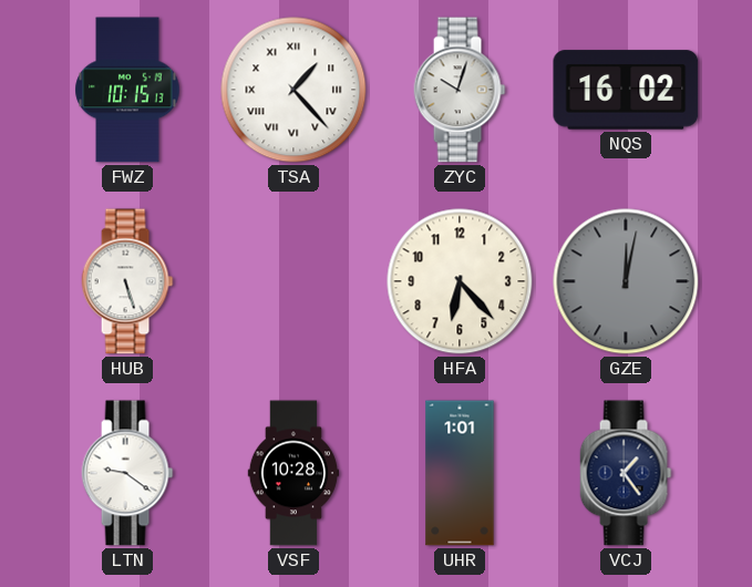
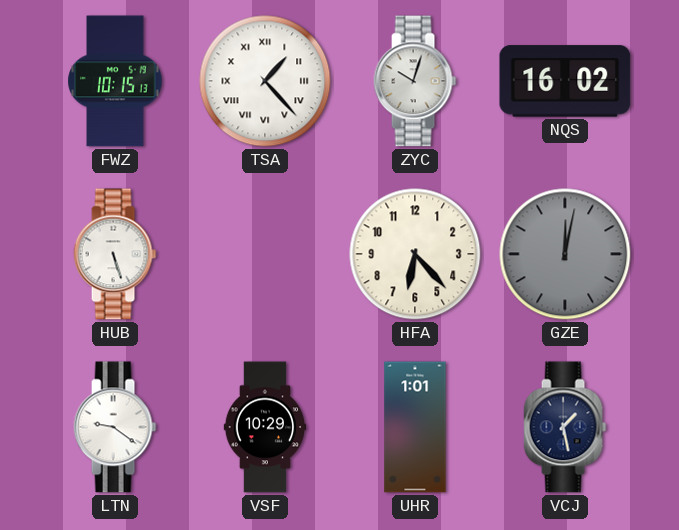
VSF: 10:28 -> 10:29 (265, 427)
VCJ: 1:24 -> 1:28 (565, 427)
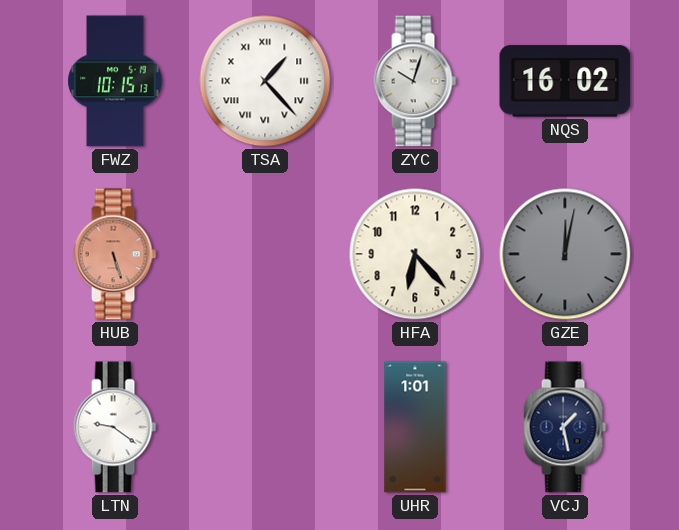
HUB dial: white -> salmon (115, 254)
VSF: 10:29 -> none (265, 427)
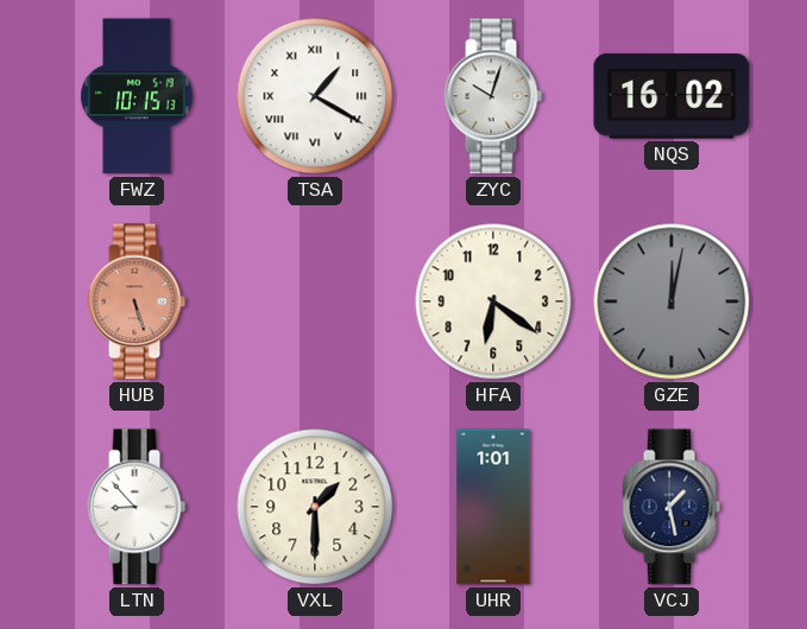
TSA: 1:23 -> 1:20 (315, 96)
HFA: 6:23 -> 6:21 (493, 301)
LTN: 9:21 -> 8:53 (137, 507)
VXL: none -> 1:30 (315, 507)
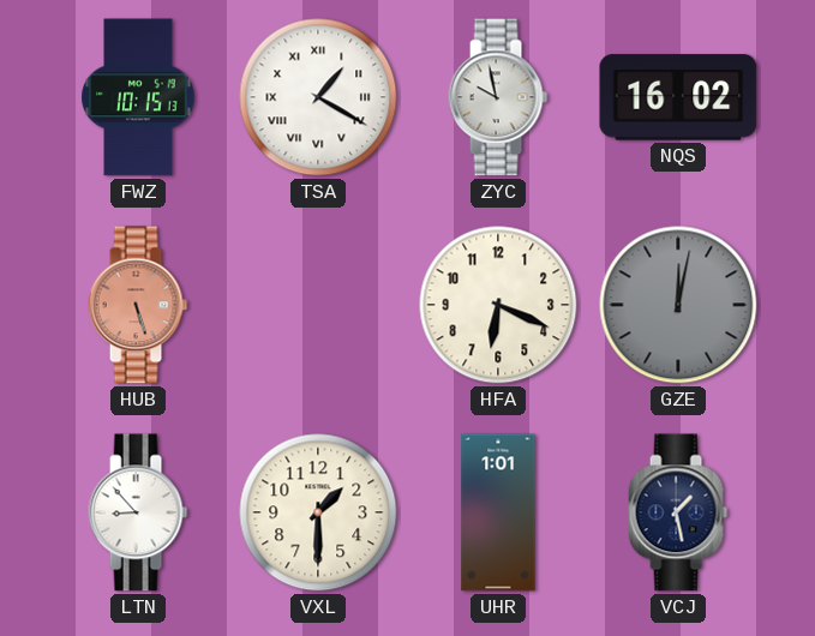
ZYC: 10:03 -> 9:58 (498, 97)
HFA: 6:21 -> 6:19 (498, 305)
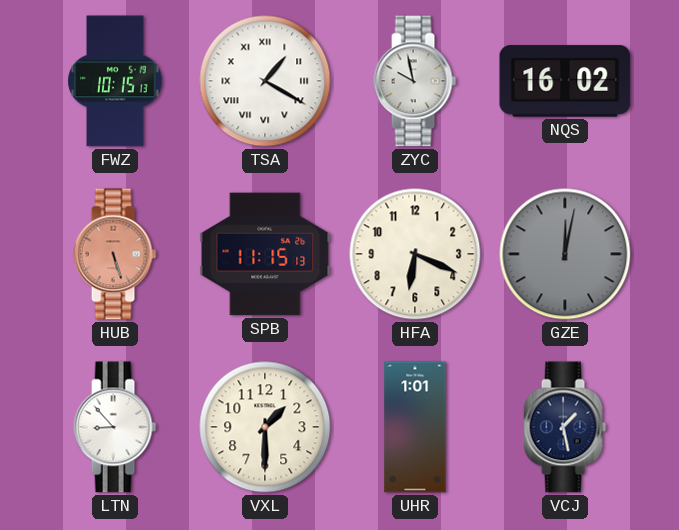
SPB: none -> 11:15 (265, 254)
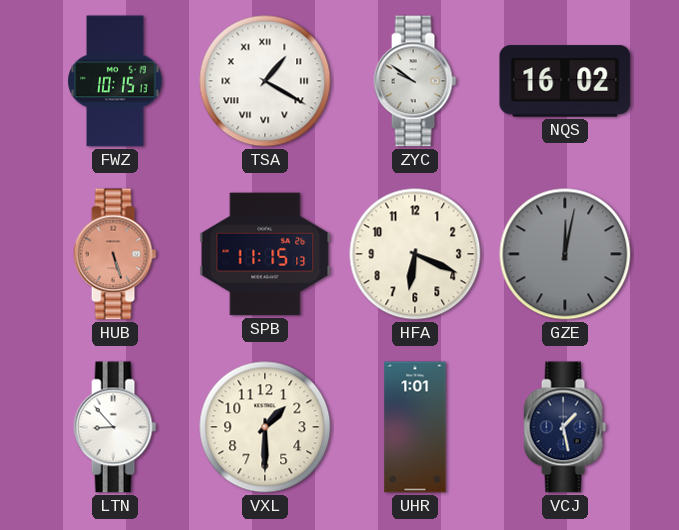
ZYC: 9:58 -> 9:51 (415, 81)
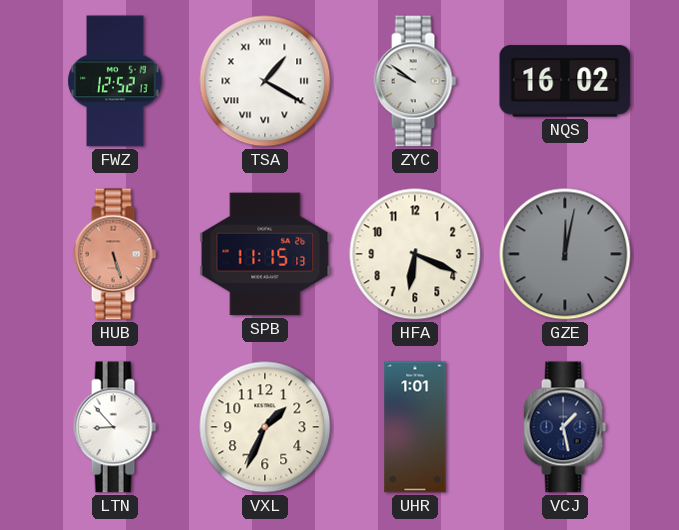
FWZ: 10:15 -> 12:52 (115, 81)
VXL: 1:30 -> 1:34 (265, 427)
